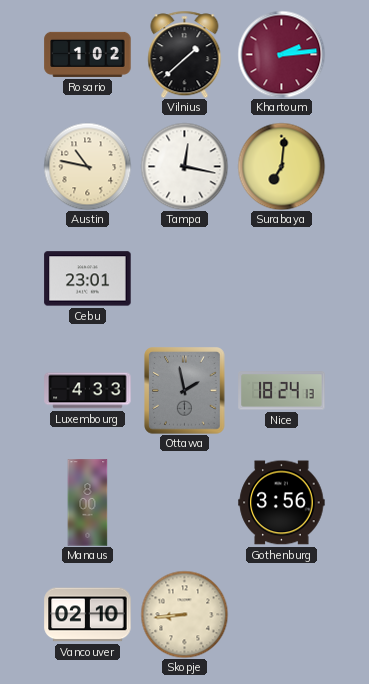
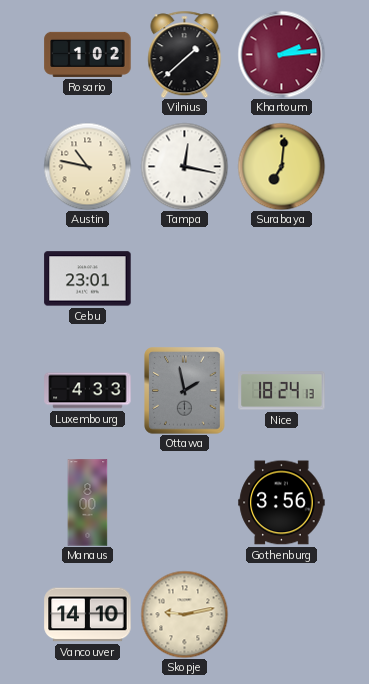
Vancouver: 02:10 -> 14:10 (88, 615)
Skopje: 8:44 -> 9:13 (184, 614)
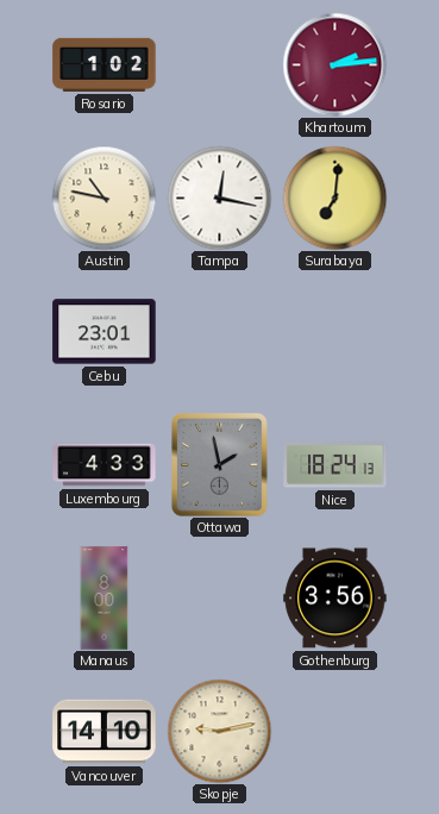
Vilnius: 1:38 -> none (185, 54)
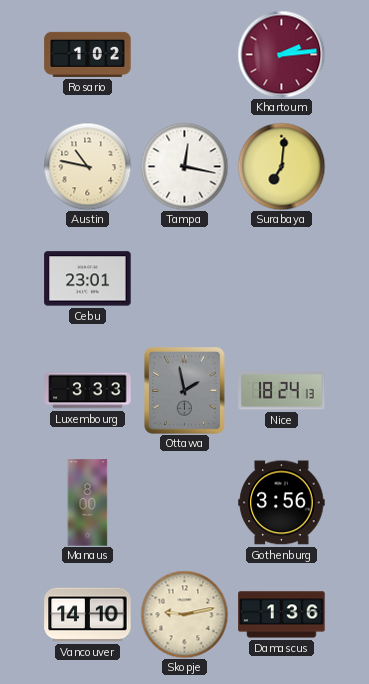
Luxembourg: 4:33 -> 3:33 (88, 391)
Damascus: none -> 1:36 (282, 615)
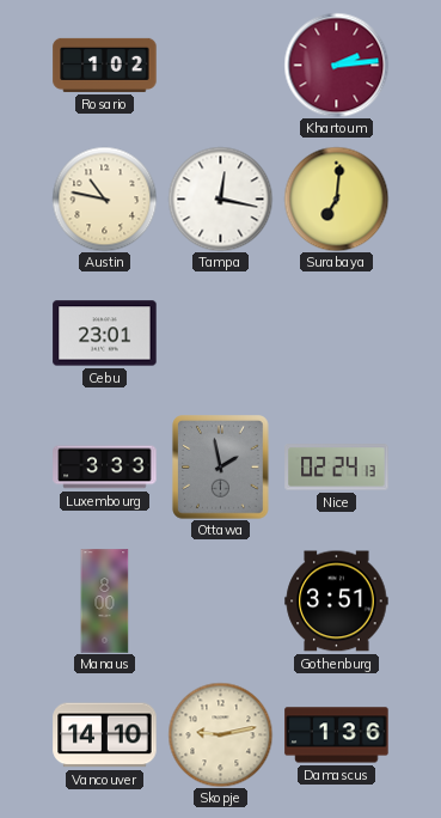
Nice: 18:24 -> 02:24 (337, 468)
Gothenburg: 3:56 -> 3:51 (337, 602)
